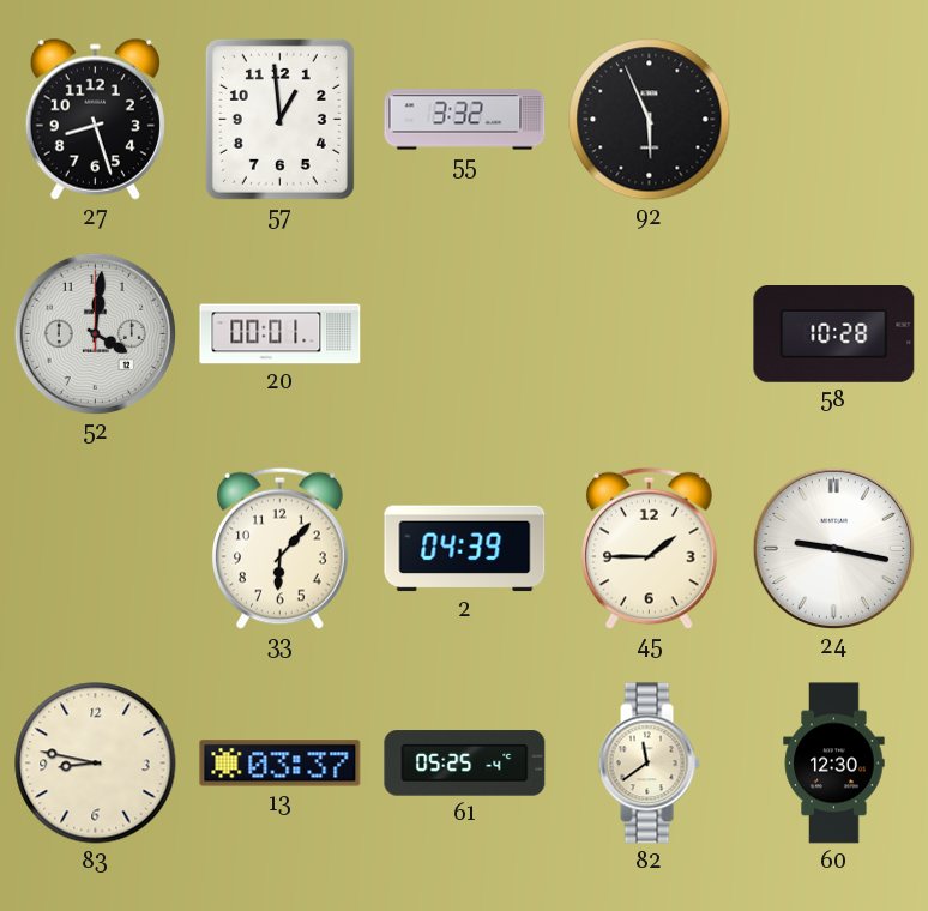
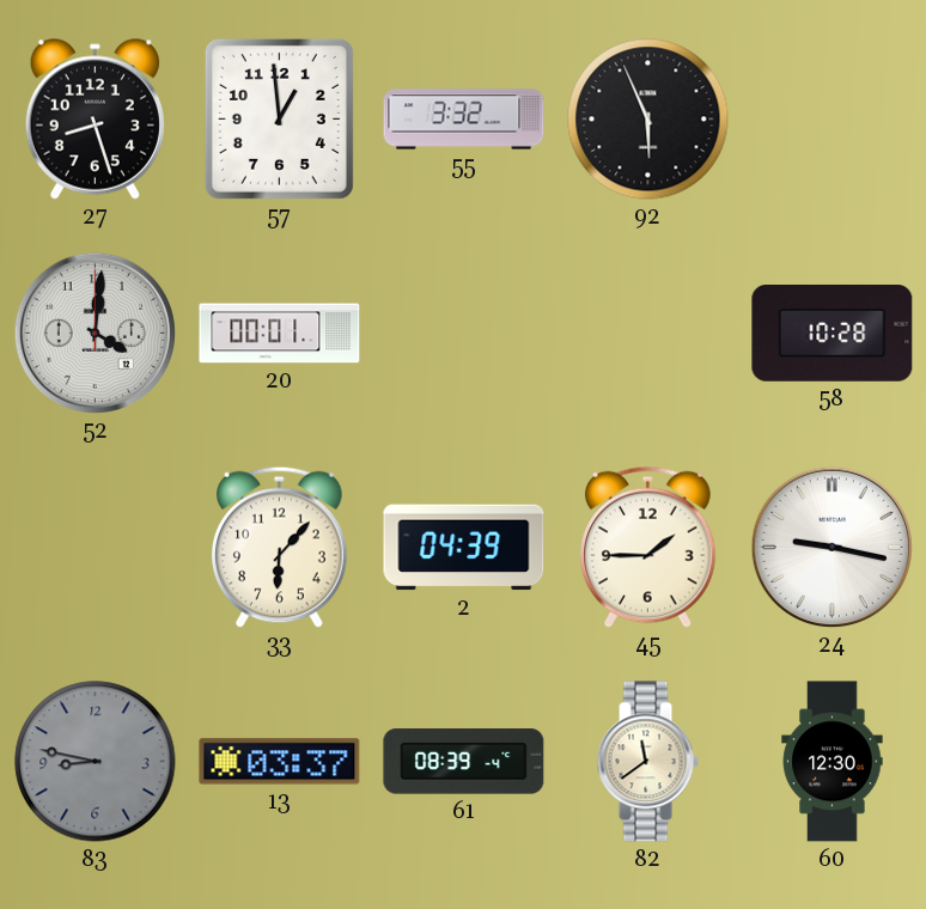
83 dial: cream -> grey (96, 762)
61: 05:25 -> 08:39 (464, 762)
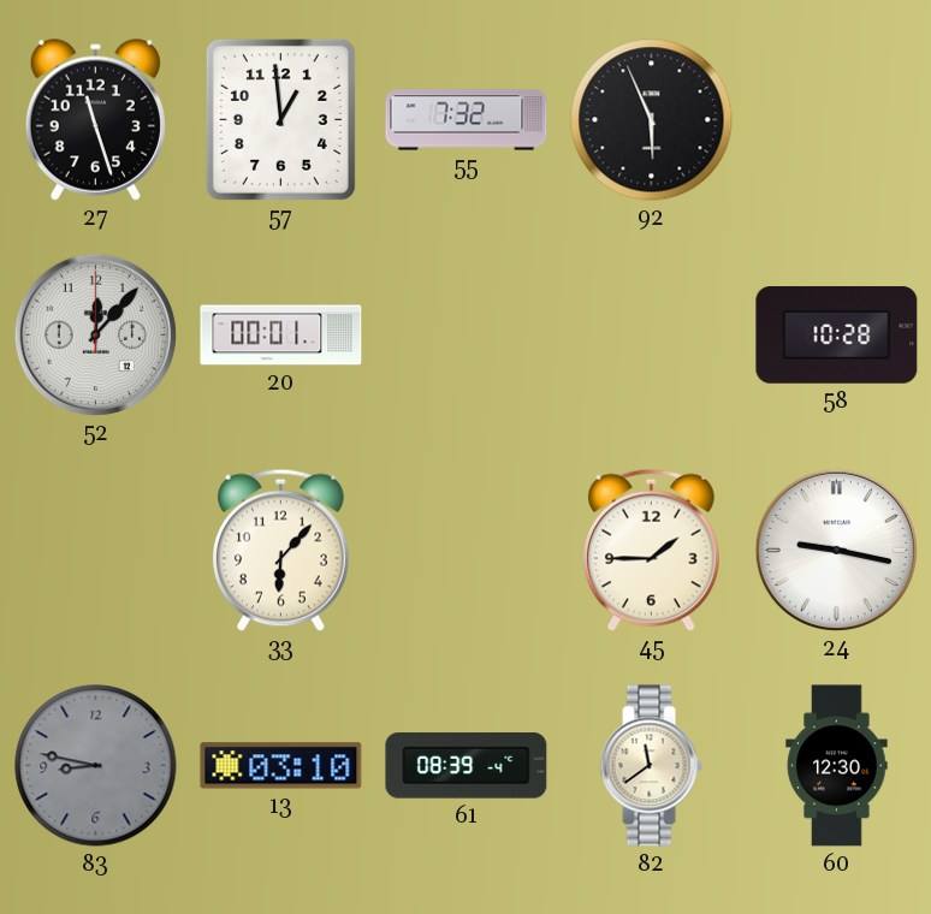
27: 8:27 -> 11:27 (95, 119)
55: 3:32 -> 7:32 (467, 120)
52: 4:01 -> 12:07 (95, 334)
2: 04:39 -> none (464, 548)
13: 03:37 -> 03:10 (281, 766)
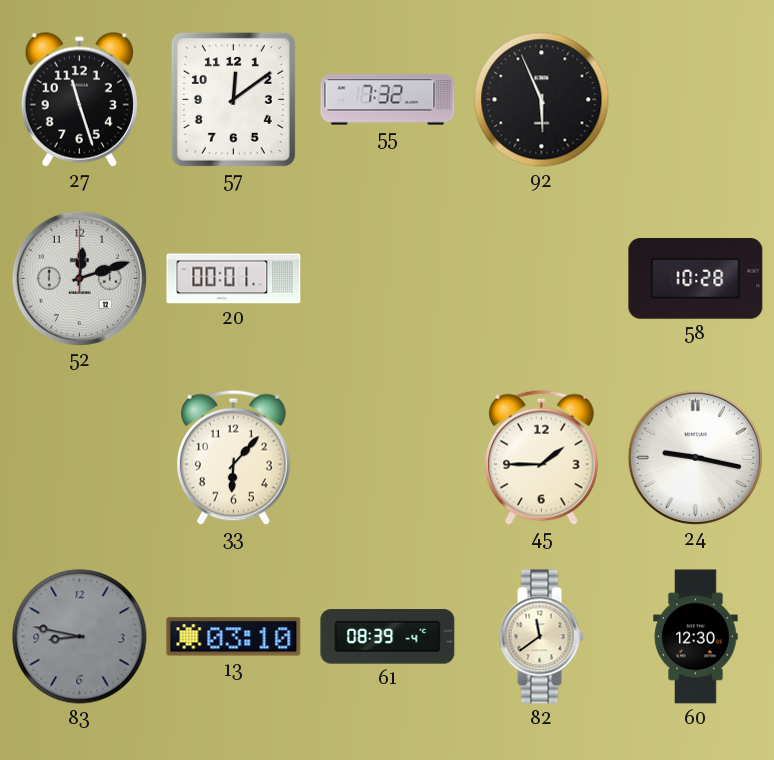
57: 12:59 -> 12:09 (233, 99)
52: 12:07 -> 12:12 (79, 278)
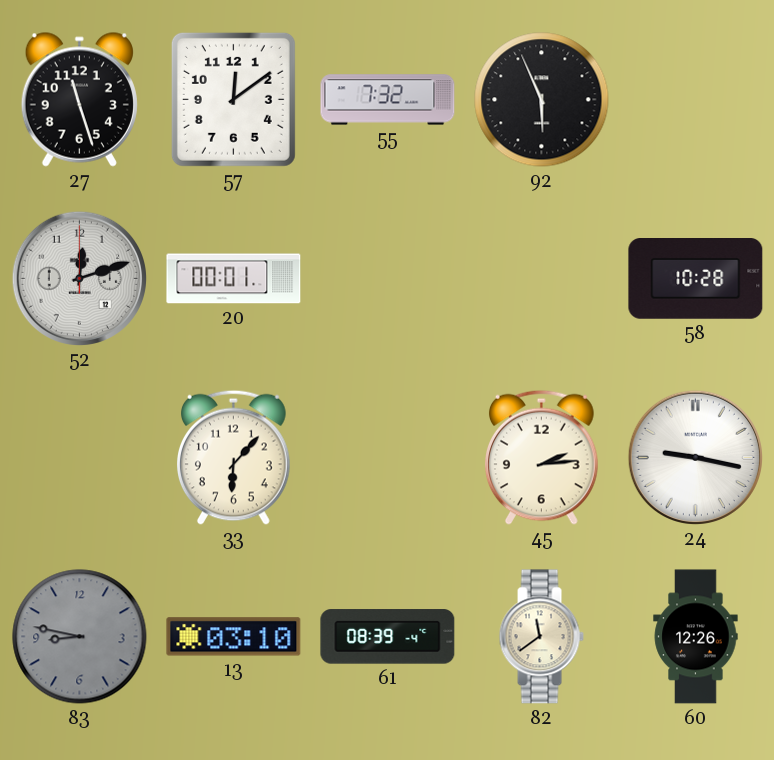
45: 1:45 -> 2:14 (542, 457)
60: 12:30 -> 12:26 (696, 637)
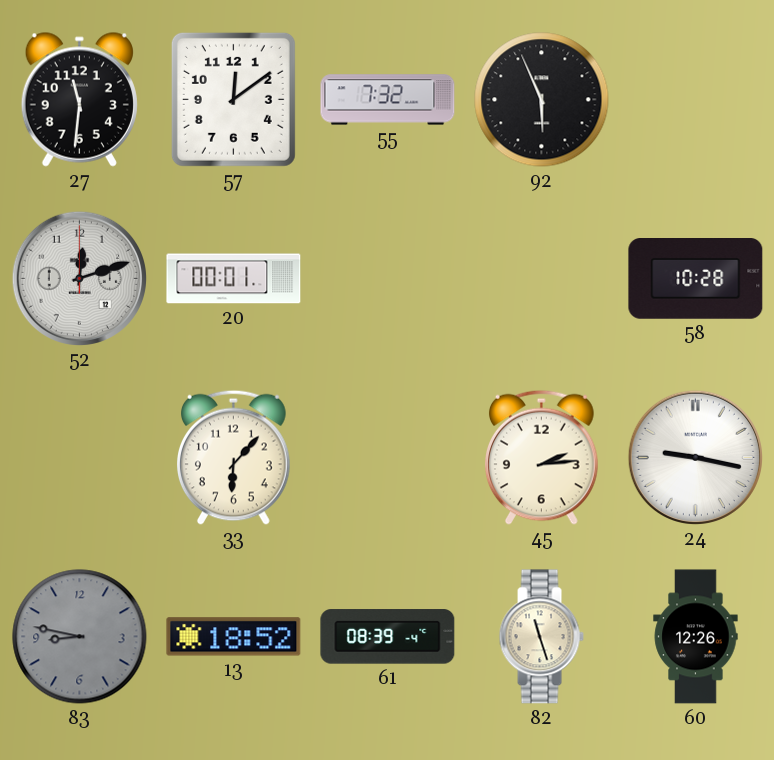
27: 11:27 -> 11:31 (79, 99)
13: 03:10 -> 18:52 (234, 637)
82: 11:39 -> 11:27 (541, 637)
